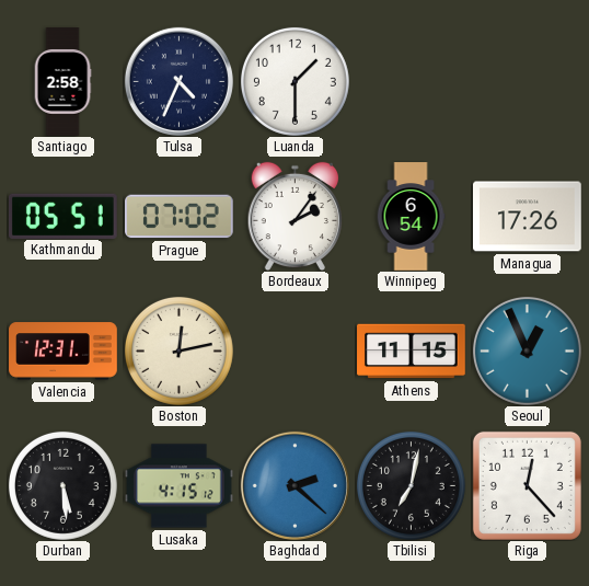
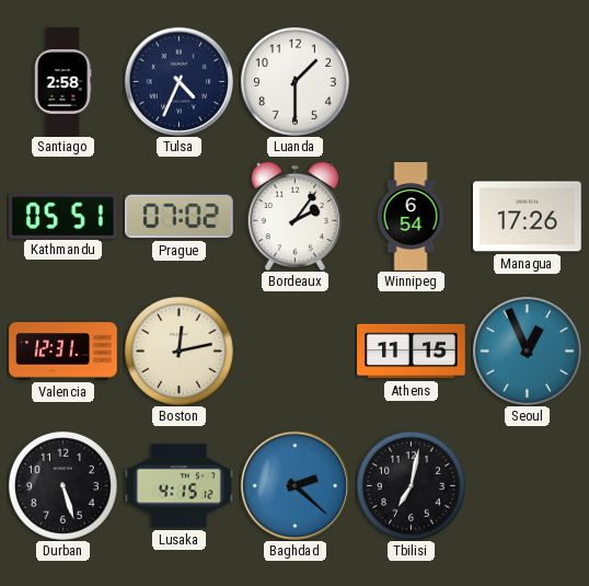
Durban: 5:29 -> 5:27 (62, 485)
Riga: 12:23 -> none (527, 485)
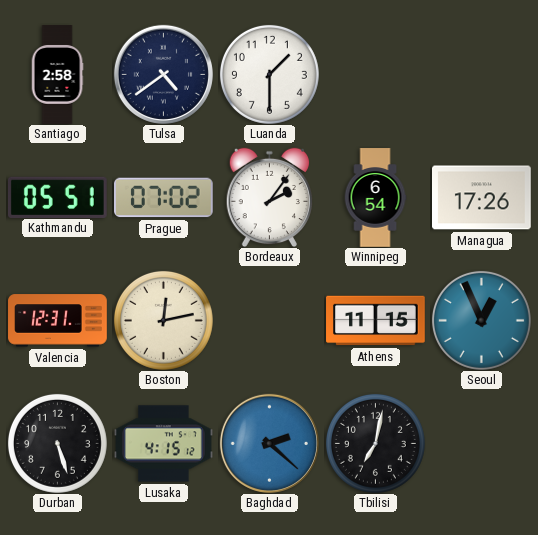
Tulsa: 4:34 -> 4:39 (163, 74)
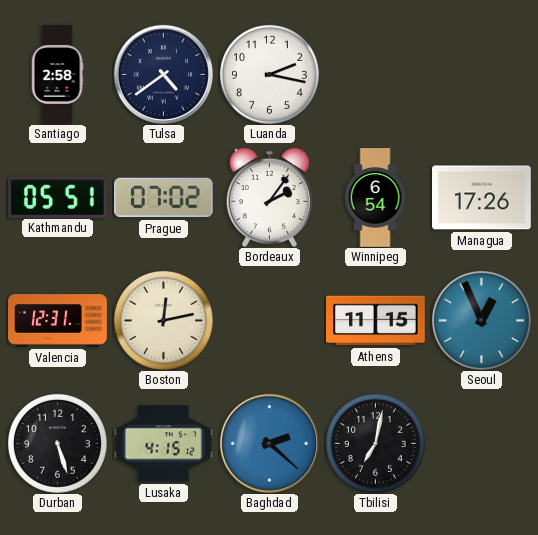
Luanda: 1:30 -> 2:17 (269, 74)
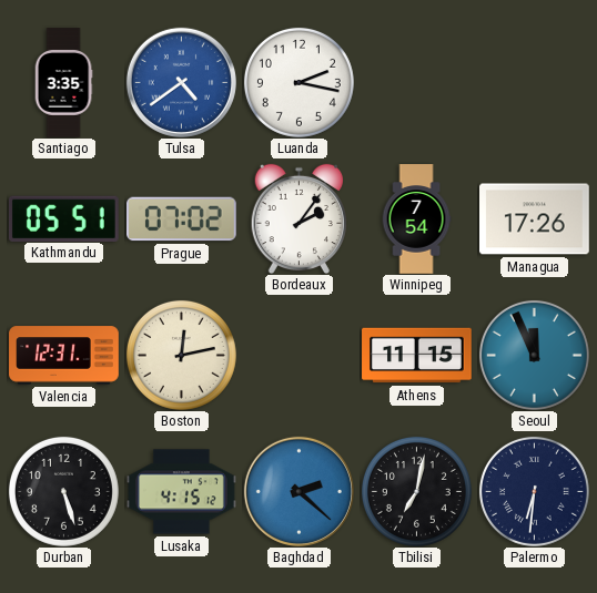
Santiago: 2:58 -> 3:35 (63, 83)
Tulsa dial: navy -> blue (181, 82)
Winnipeg: 6:54 -> 7:54 (416, 219)
Seoul: 12:56 -> 11:56 (534, 355)
Palermo: none -> 6:31 (534, 491)
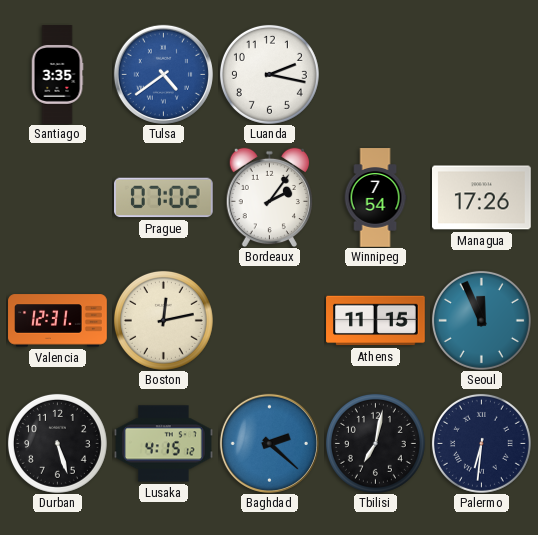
Kathmandu: 05:51 -> none (64, 218)
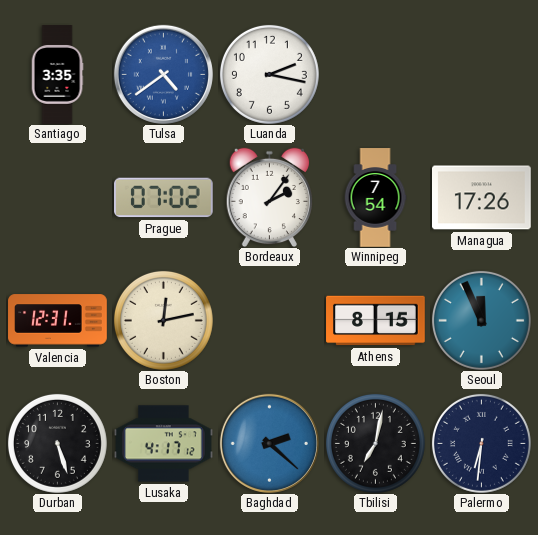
Athens: 11:15 -> 8:15 (376, 321)
Lusaka: 4:15 -> 4:17 (164, 444)
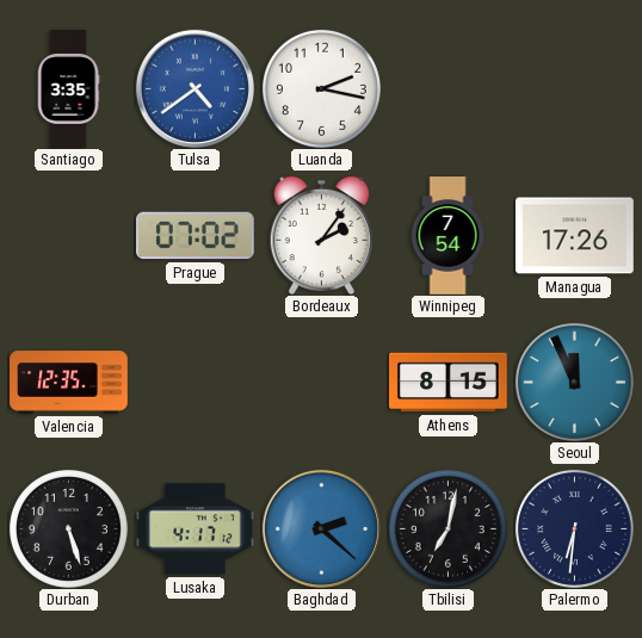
Valencia: 12:31 -> 12:35 (69, 383)
Boston: 12:13 -> none (163, 320)
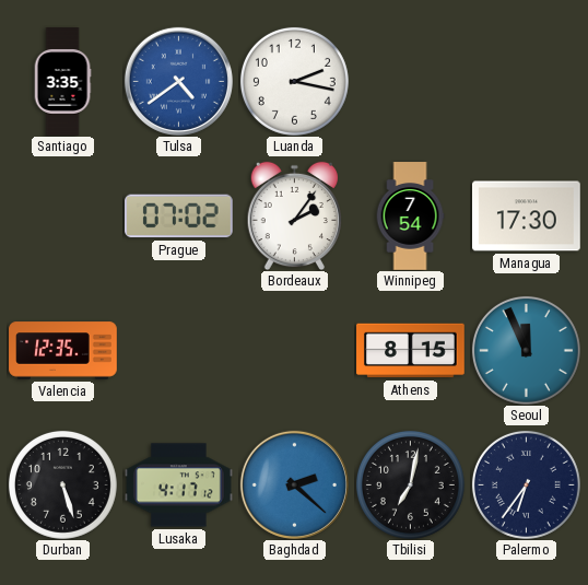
Managua: 17:26 -> 17:30 (527, 217)
Palermo: 6:31 -> 6:36 (526, 484)
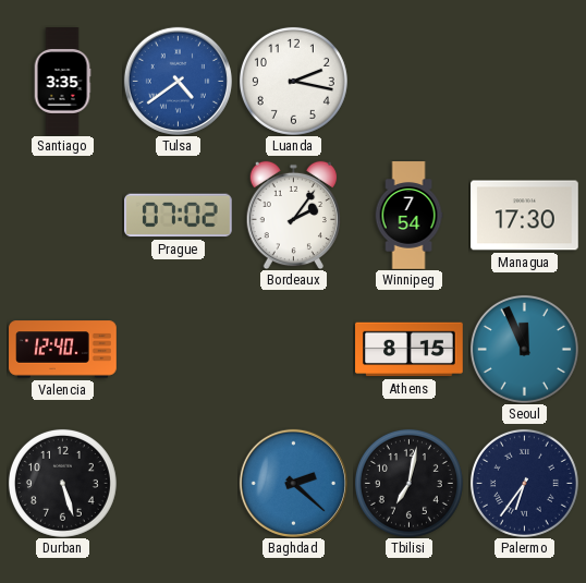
Valencia: 12:35 -> 12:40 (63, 350)
Lusaka: 4:17 -> none (179, 485)
